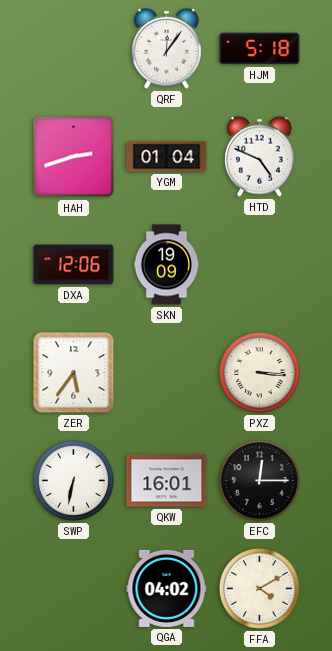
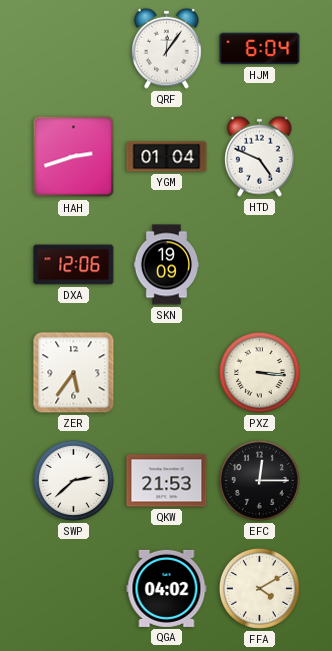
HJM: 5:18 -> 6:04 (260, 49)
SWP: 6:32 -> 2:38 (73, 480)
QKW: 16:01 -> 21:53 (167, 481)
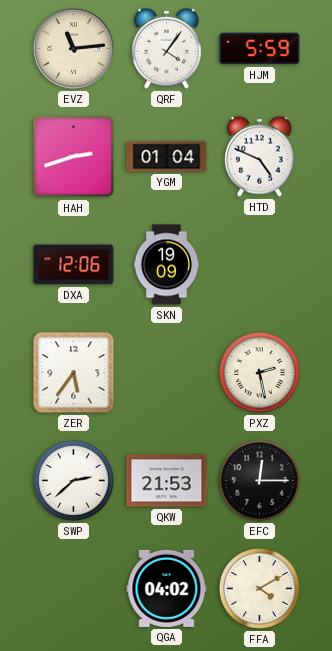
EVZ: none -> 11:14 (74, 49)
QRF: 12:06 -> 4:06 (167, 48)
HJM: 6:04 -> 5:59 (260, 49)
PXZ: 3:16 -> 2:28 (259, 372)
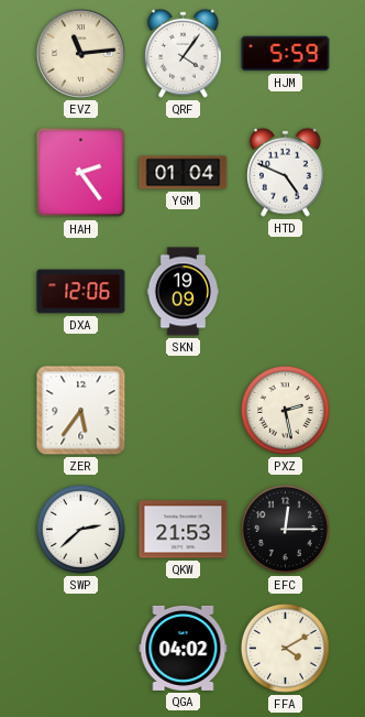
HAH: 2:42 -> 2:24 (81, 173)
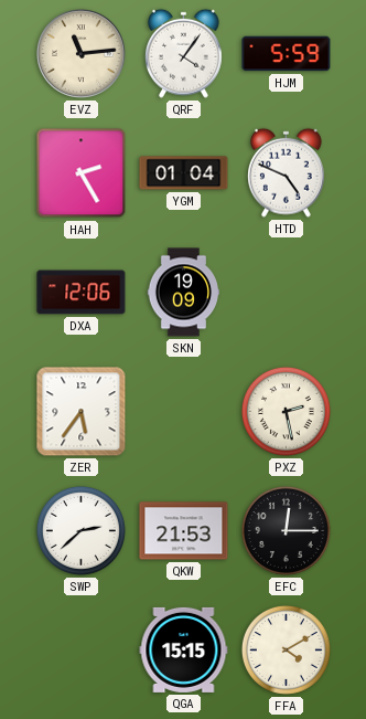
HAH: 2:24 -> 2:25 (82, 173)
QGA: 04:02 -> 15:15 (184, 649)
